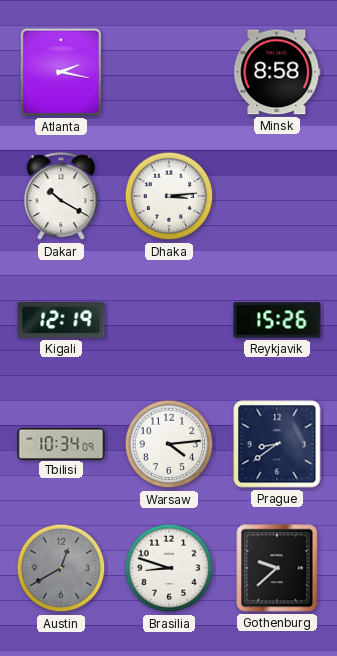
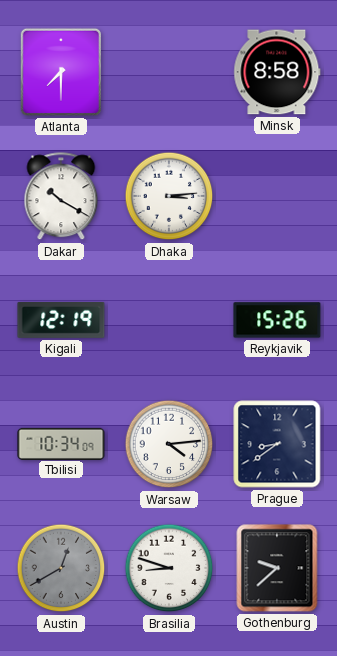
Atlanta: 2:17 -> 7:30 (61, 72)
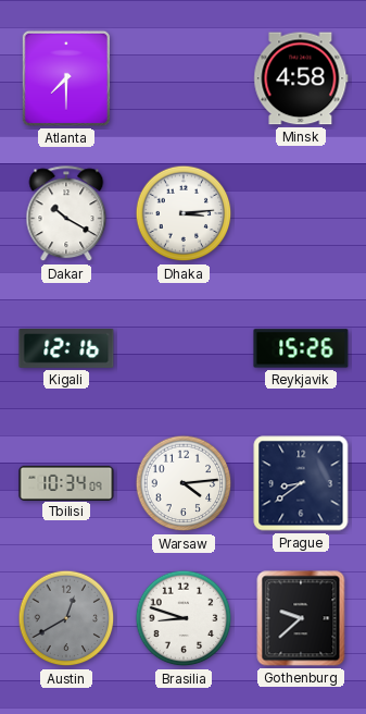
Minsk: 8:58 -> 4:58 (301, 78)
Kigali: 12:19 -> 12:16 (66, 348)
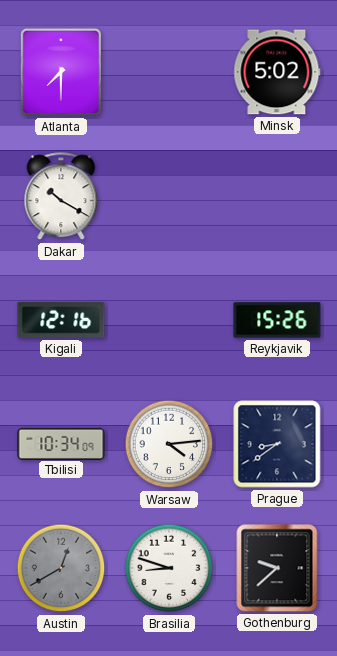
Minsk: 4:58 -> 5:02 (277, 72)
Dhaka: 3:14 -> none (184, 213)
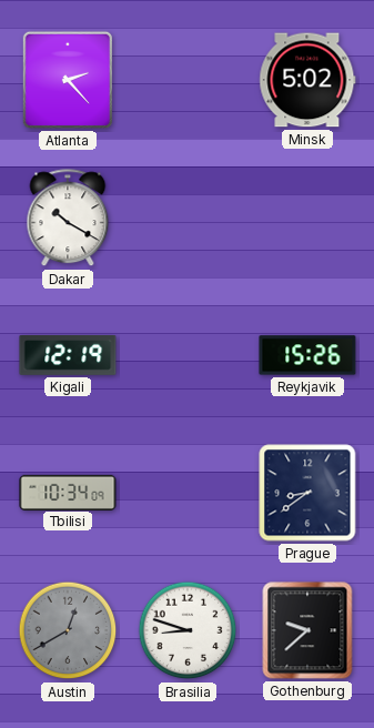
Atlanta: 7:30 -> 2:23 (68, 80)
Kigali: 12:16 -> 12:19 (68, 355)
Warsaw: 4:14 -> none (169, 444)
